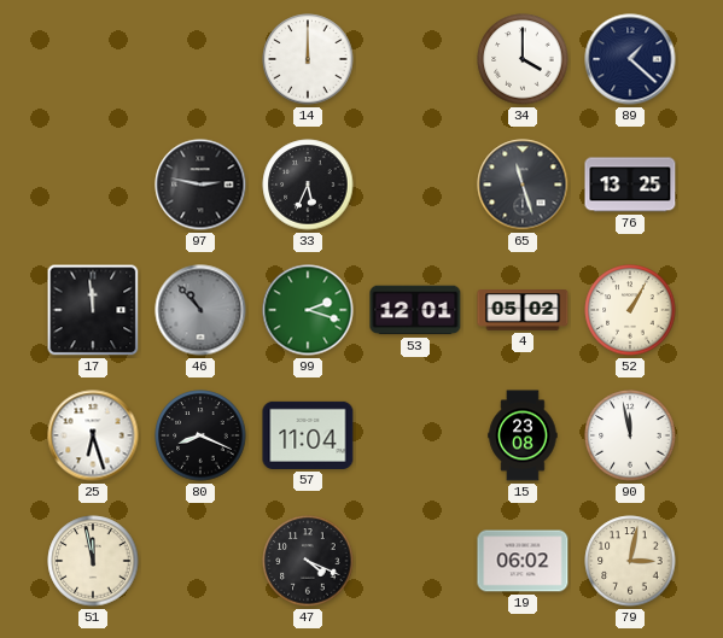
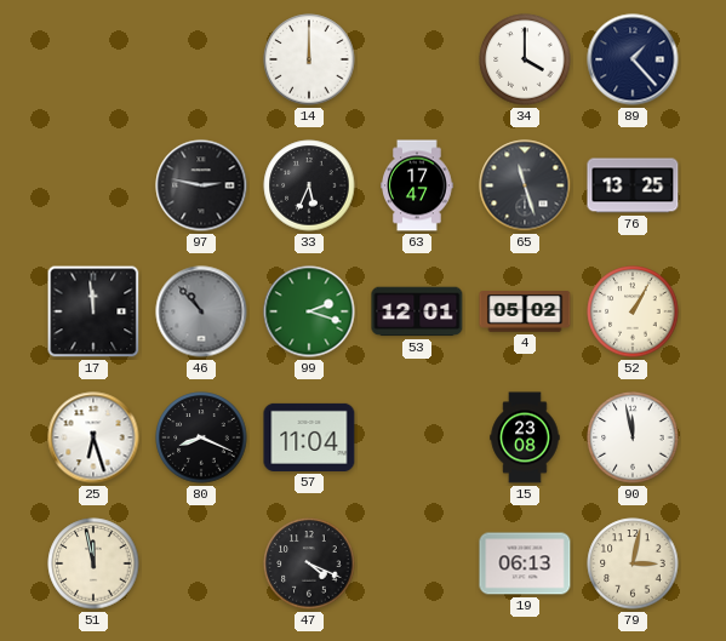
89: 1:22 -> 1:23 (633, 59)
63: none -> 17:47 (418, 185)
19: 06:02 -> 06:13 (525, 563)
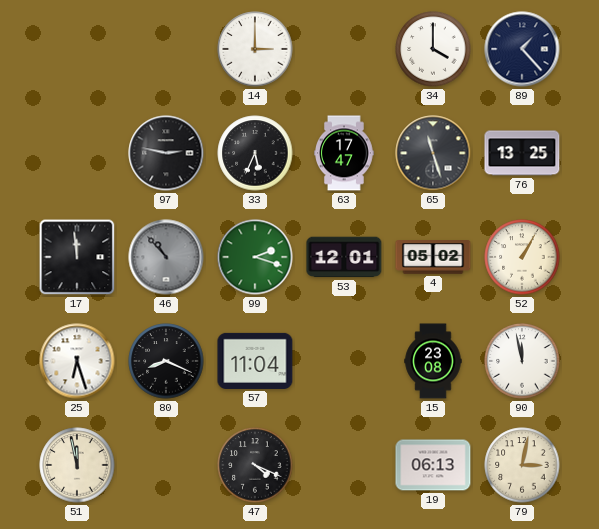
14: 12:00 -> 3:00 (255, 49)
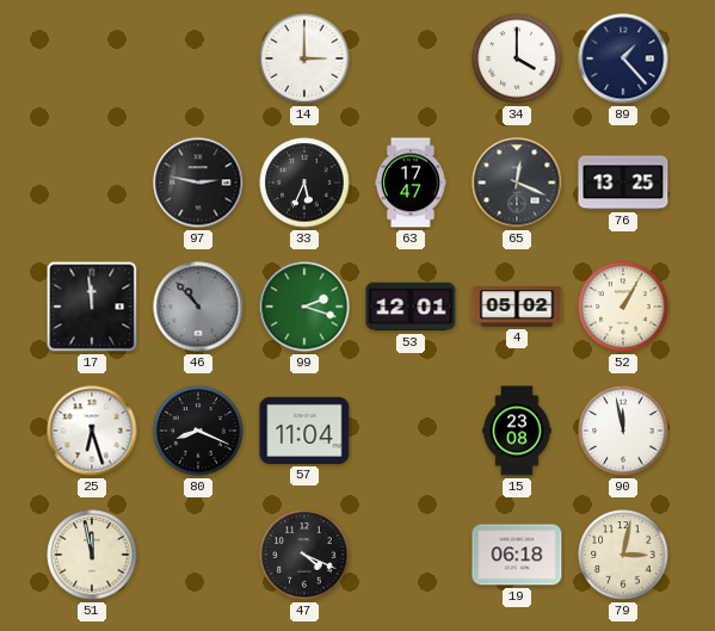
65: 11:27 -> 12:19 (517, 183)
19: 06:13 -> 06:18 (517, 555)
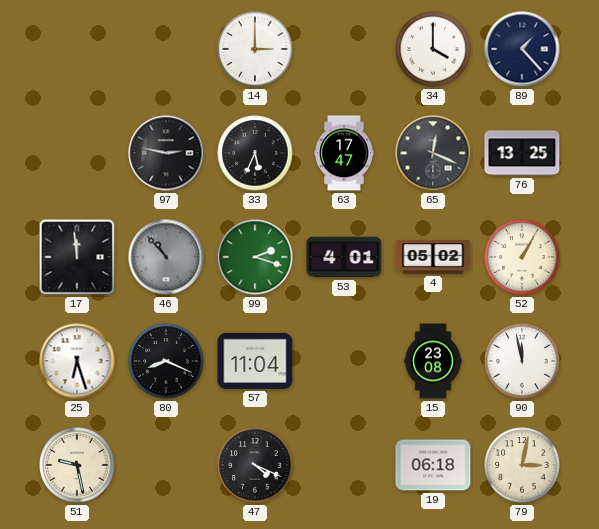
53: 12:01 -> 4:01 (344, 257)
51: 11:58 -> 9:28 (77, 465)
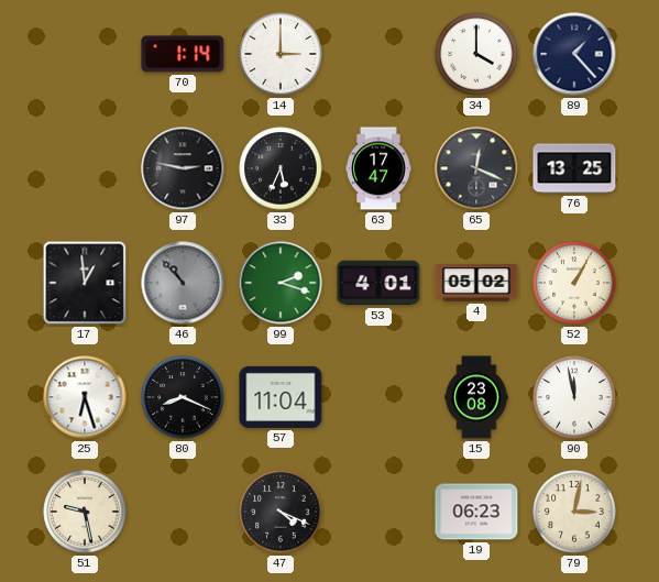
70: none -> 1:14 (183, 54)
17: 11:59 -> 12:59 (85, 283)
19: 06:18 -> 06:23 (476, 512)
